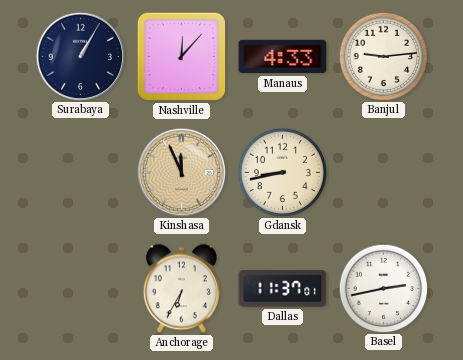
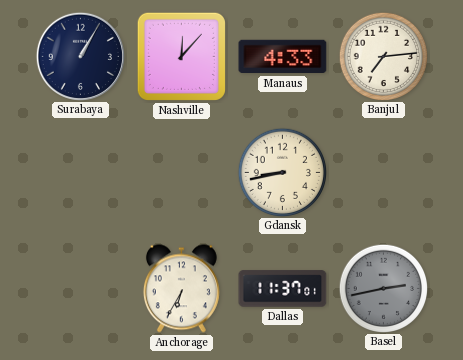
Banjul: 9:14 -> 7:14 (383, 56)
Kinshasa: 11:56 -> none (181, 172)
Basel dial: white -> grey (383, 288)
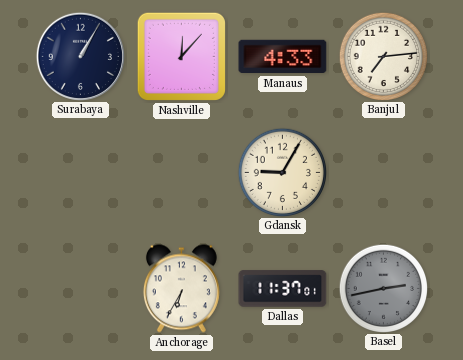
Gdansk: 8:43 -> 9:05 (282, 172)
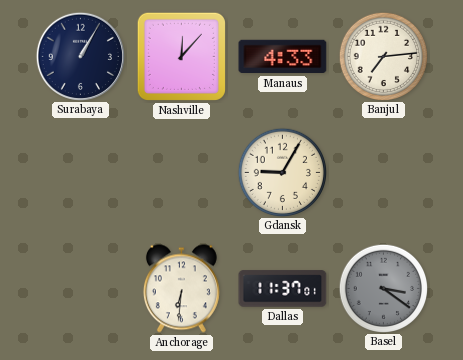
Anchorage: 6:35 -> 6:31 (181, 289)
Basel: 2:43 -> 3:21 (383, 288)
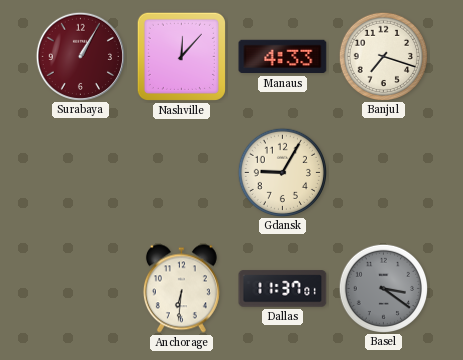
Surabaya dial: navy -> burgundy (80, 56)
Banjul: 7:14 -> 7:18 (383, 56)
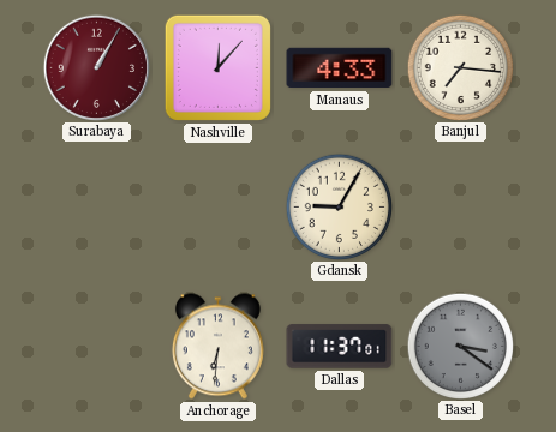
Banjul: 7:18 -> 7:16 (460, 67)
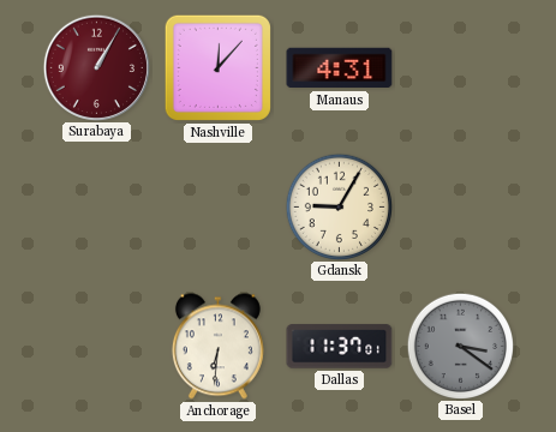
Manaus: 4:33 -> 4:31 (340, 68)
Banjul: 7:16 -> none (460, 67)
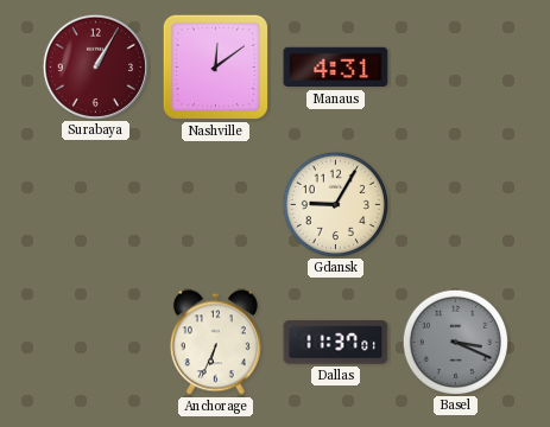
Nashville: 12:07 -> 12:09 (215, 66)
Anchorage: 6:31 -> 6:34 (215, 343)
Basel: 3:21 -> 3:19 (455, 342)
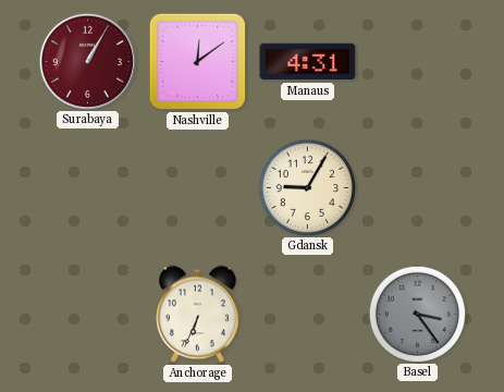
Dallas: 11:37 -> none (336, 343)
Basel: 3:19 -> 3:24 (417, 314)
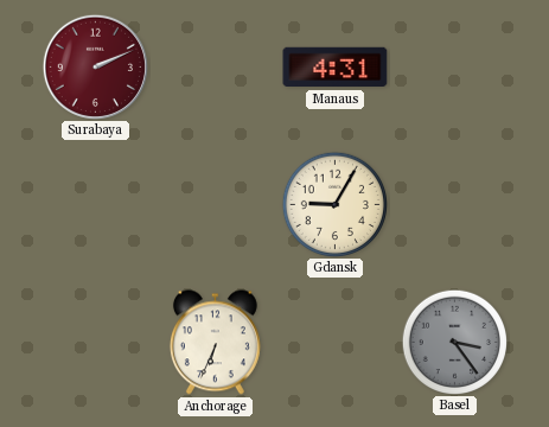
Surabaya: 1:05 -> 2:11 (95, 66)
Nashville: 12:09 -> none (197, 61)
